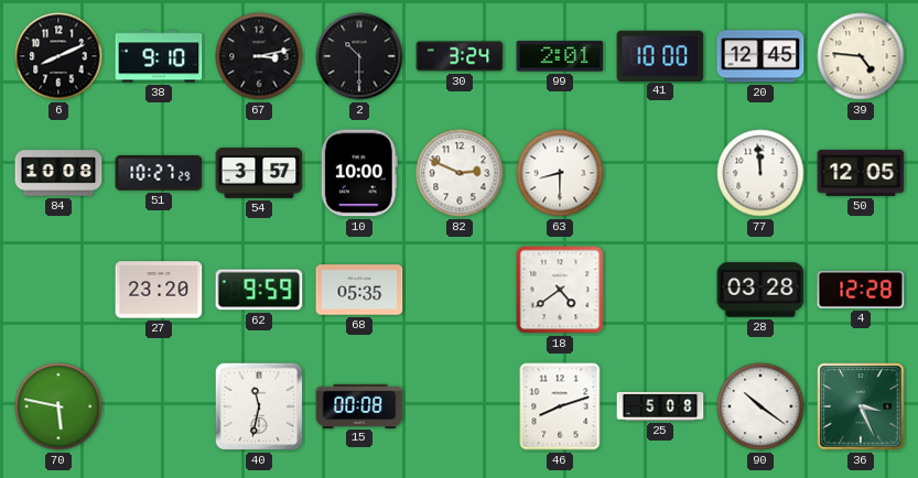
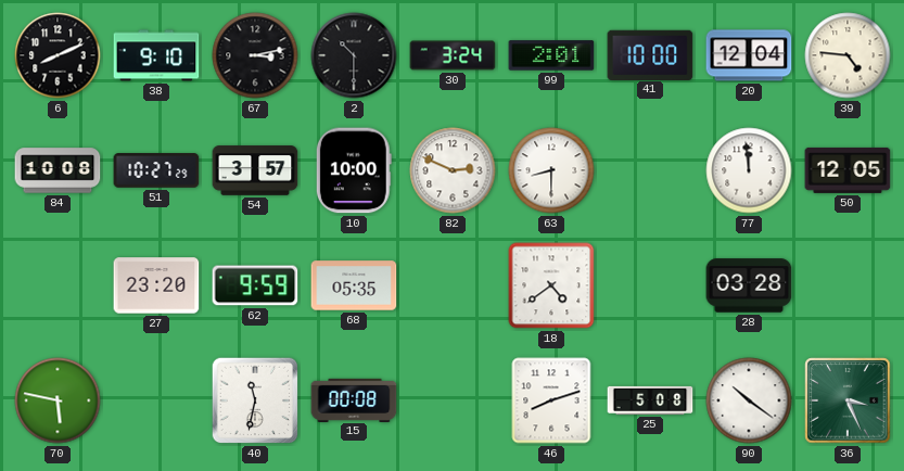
20: 12:45 -> 12:04 (749, 55)
4: 12:28 -> none (861, 290)
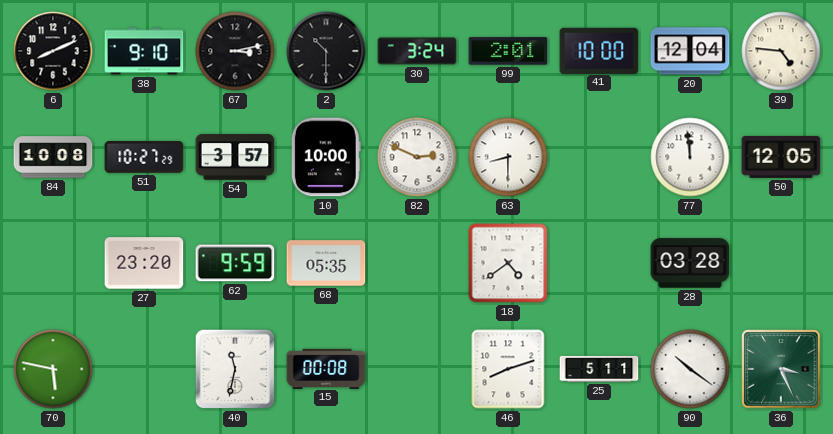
25: 5:08 -> 5:11 (599, 369)
